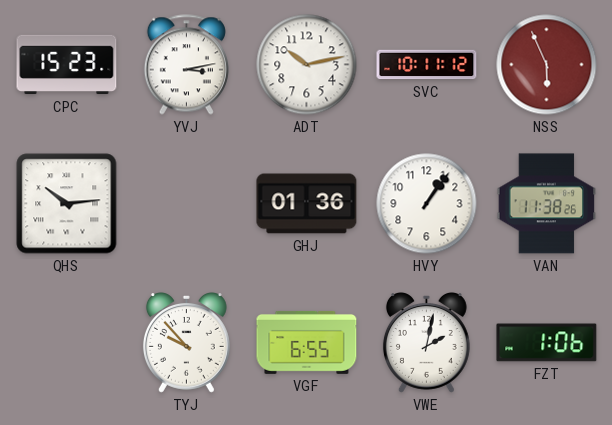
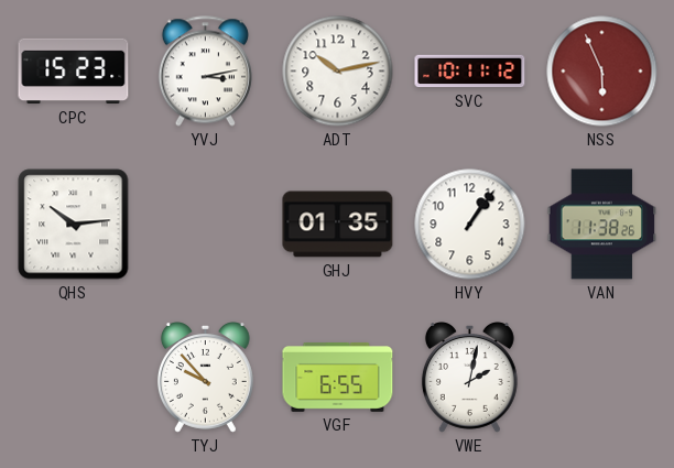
GHJ: 01:36 -> 01:35 (338, 225)
FZT: 1:06 -> none (547, 343)
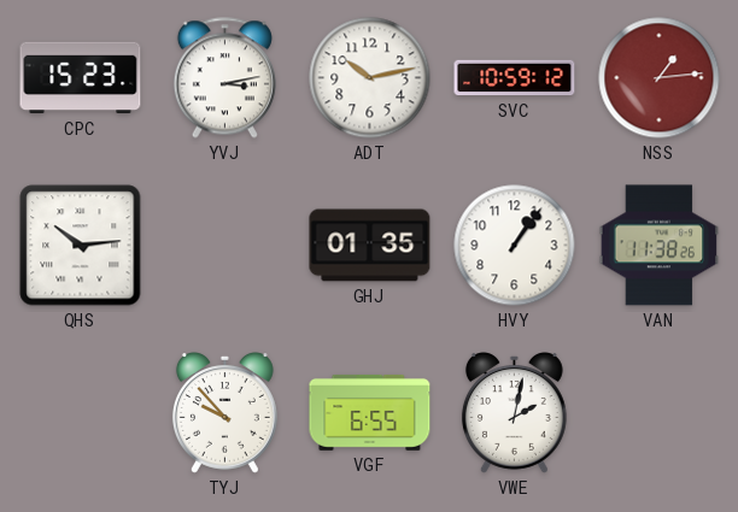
SVC: 10:11 -> 10:59 (515, 78)
NSS: 5:56 -> 1:14 (660, 78)
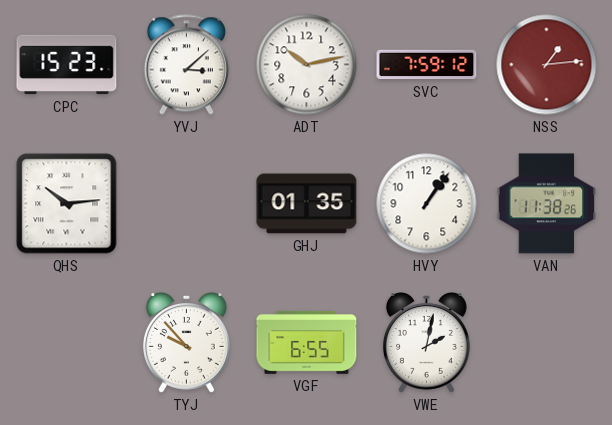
YVJ: 3:13 -> 3:08 (186, 65)
SVC: 10:59 -> 7:59 (427, 65)
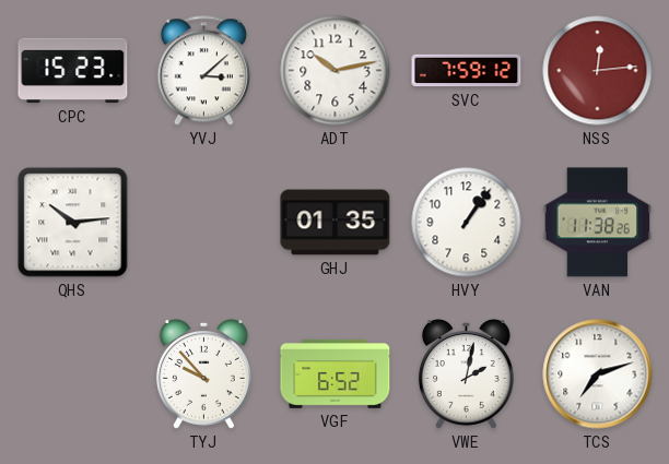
NSS: 1:14 -> 12:14 (598, 71)
VGF: 6:55 -> 6:52 (336, 373)
TCS: none -> 7:12 (598, 374)
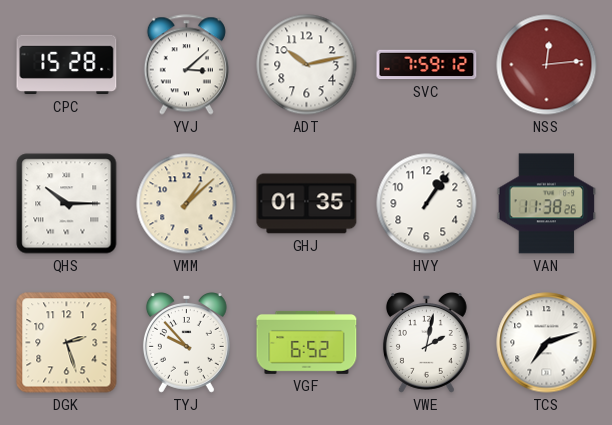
CPC: 15:23 -> 15:28 (67, 65)
QHS: 10:14 -> 10:15 (67, 204)
VMM: none -> 1:08 (187, 204)
DGK: none -> 2:27 (67, 343)
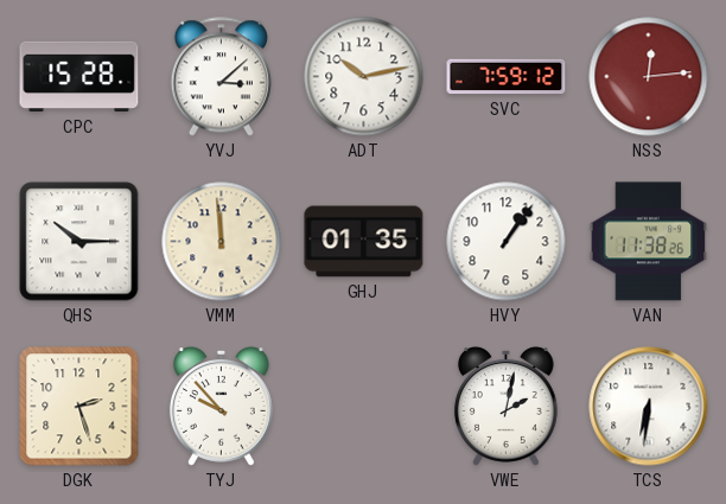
VMM: 1:08 -> 11:59 (222, 242)
VGF: 6:52 -> none (307, 342)
TCS: 7:12 -> 6:31 (649, 407)
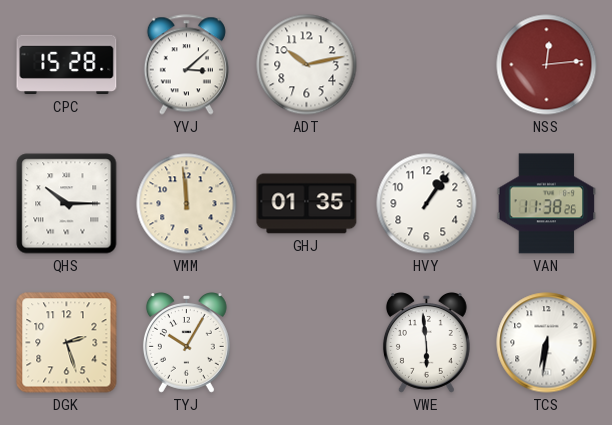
SVC: 7:59 -> none (507, 77)
TYJ: 9:53 -> 10:05 (186, 343)
VWE: 2:02 -> 5:59 (426, 343)
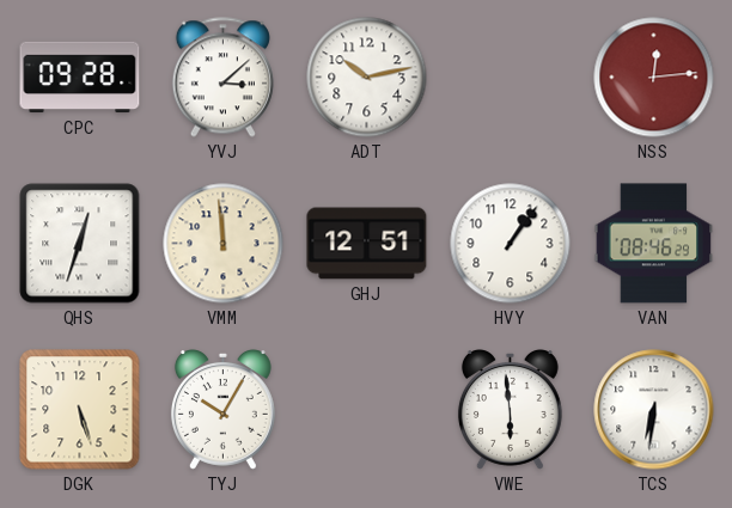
CPC: 15:28 -> 09:28 (80, 78)
QHS: 10:15 -> 12:33 (80, 244)
GHJ: 01:35 -> 12:51 (367, 244)
VAN: 11:38 -> 08:46 (654, 244)
DGK: 2:27 -> 5:27 (80, 410)
